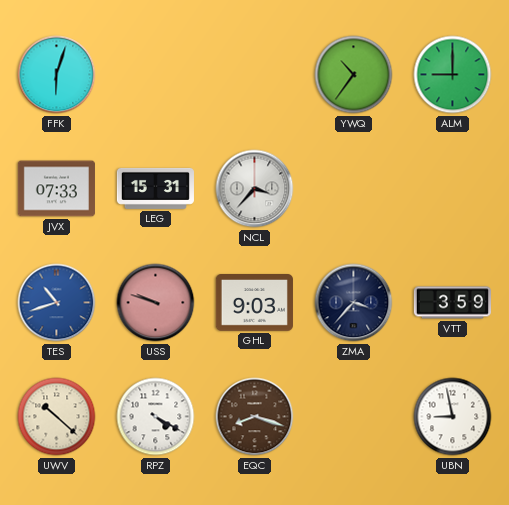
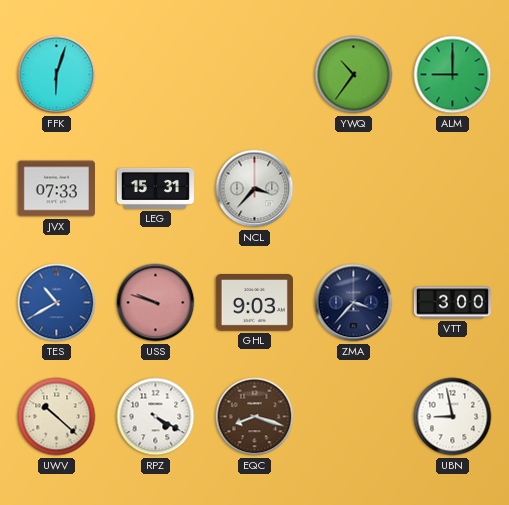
TES: 10:42 -> 10:40 (57, 303)
VTT: 3:59 -> 3:00 (452, 303)
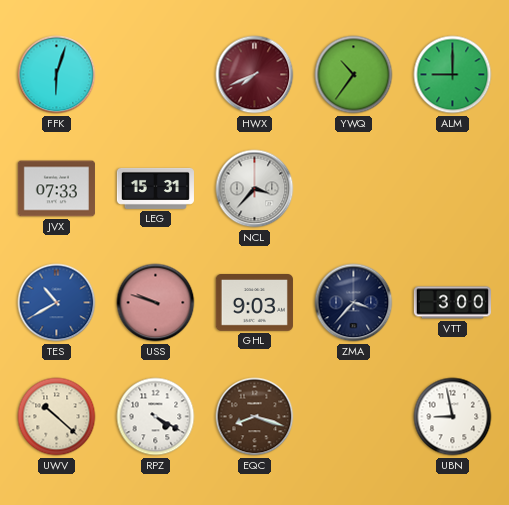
HWX: none -> 7:41 (255, 75)
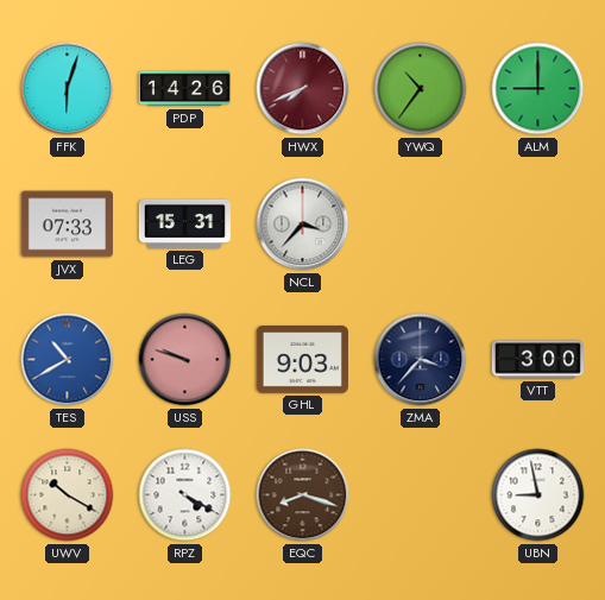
PDP: none -> 14:26 (184, 89)
UWV: 10:22 -> 10:20 (68, 495)
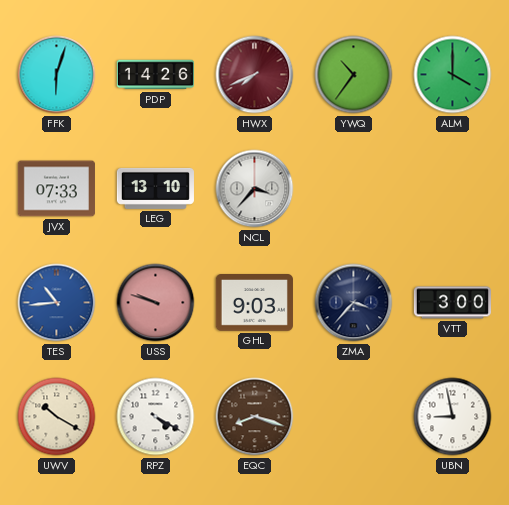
ALM: 9:00 -> 4:00 (453, 75)
LEG: 15:31 -> 13:10 (155, 188)
TES: 10:40 -> 10:44 (57, 303)
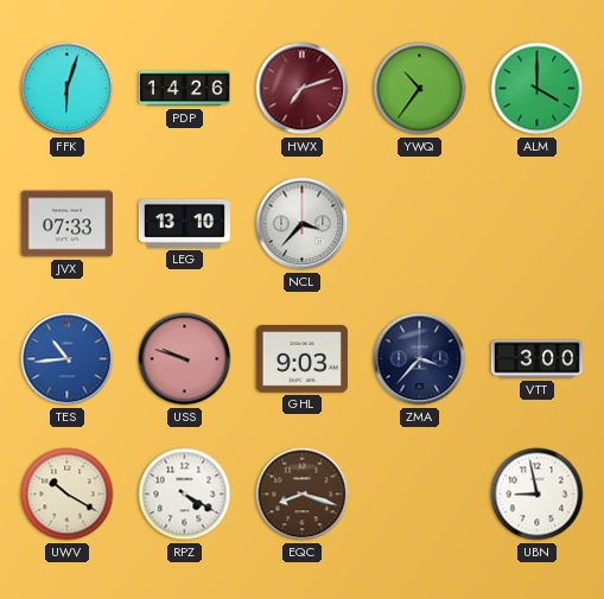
HWX: 7:41 -> 7:12 (303, 89)
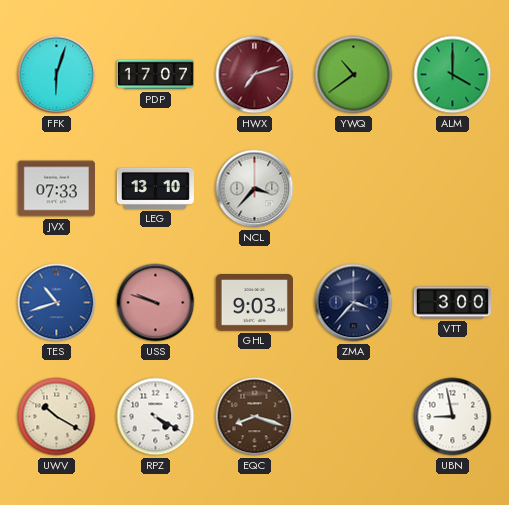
PDP: 14:26 -> 17:07 (155, 75)
YWQ: 10:36 -> 10:39 (354, 75)
TES: 10:44 -> 10:42 (57, 303)
